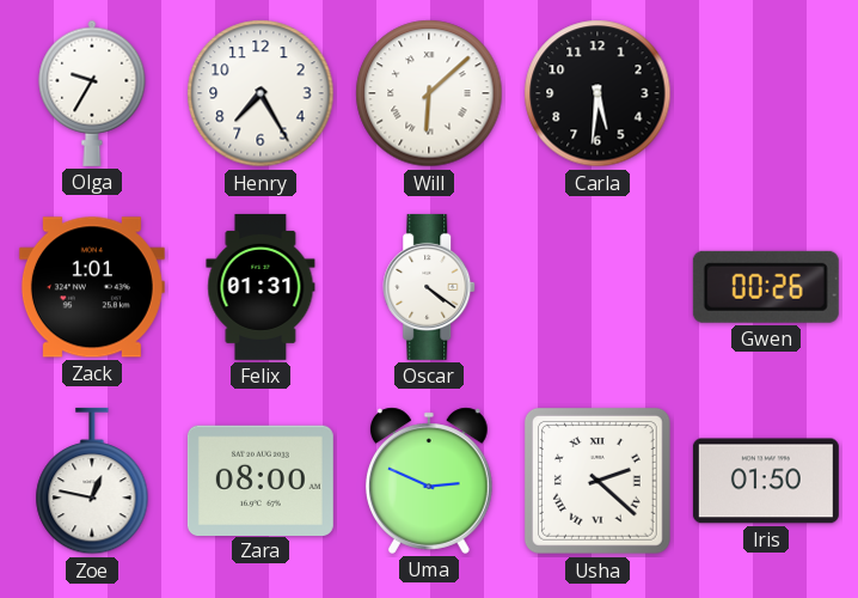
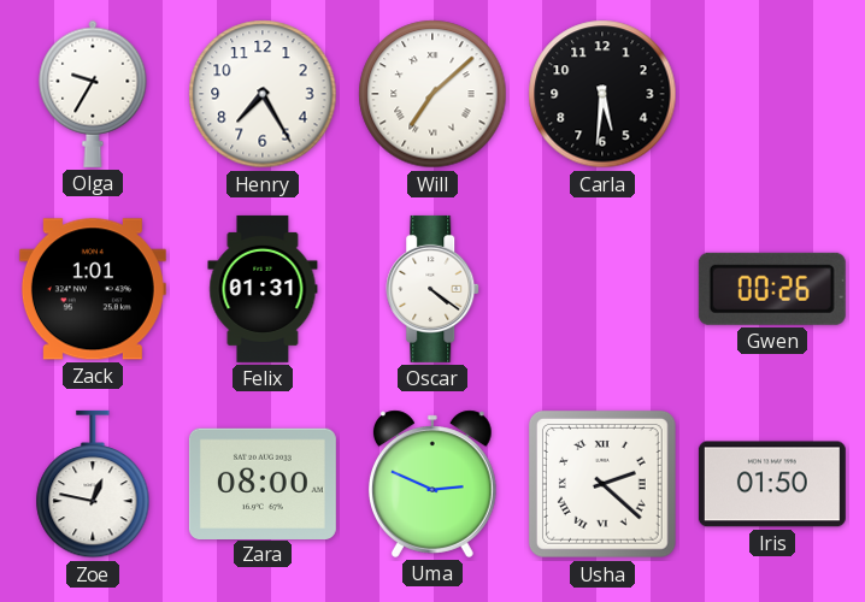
Will: 6:08 -> 7:08 (432, 94)
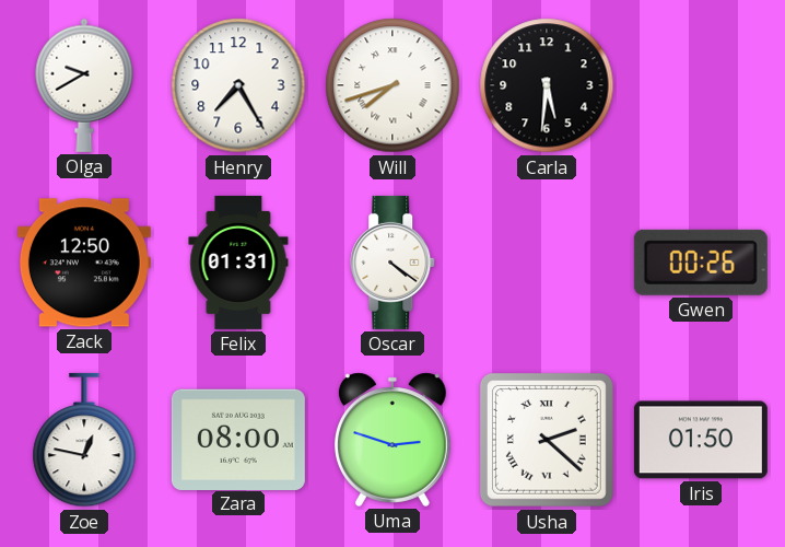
Olga: 9:35 -> 9:40 (84, 85)
Will: 7:08 -> 7:42 (392, 85)
Zack: 1:01 -> 12:50 (84, 263)
Uma: 2:49 -> 2:48 (392, 440)
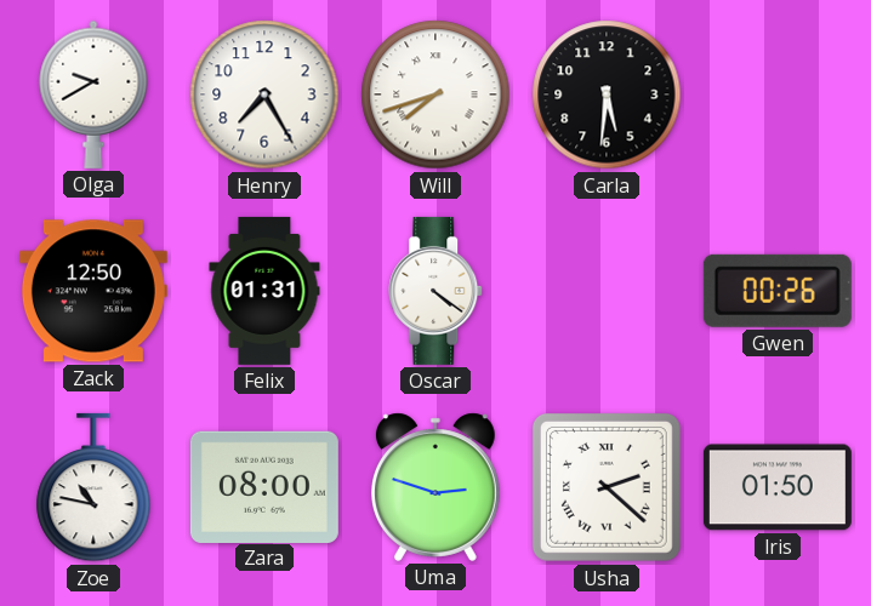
Zoe: 12:47 -> 10:47 (93, 487)
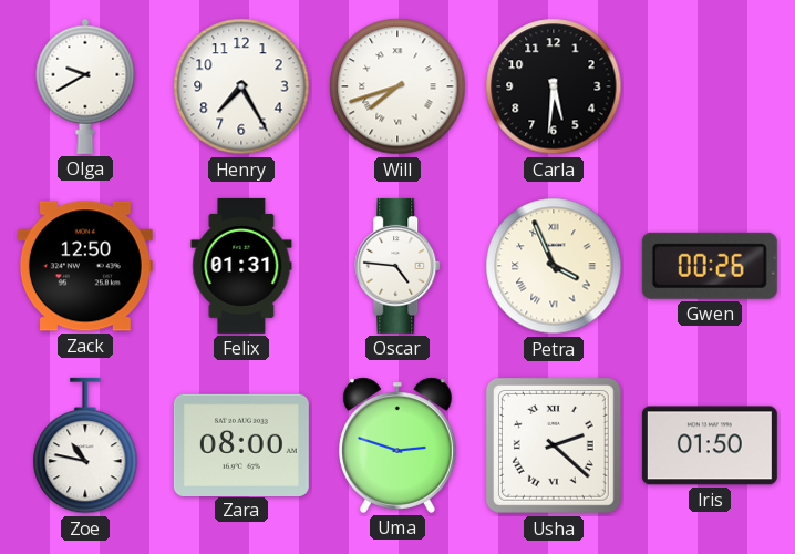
Oscar: 4:21 -> 4:46 (399, 266)
Petra: none -> 3:56 (554, 266)
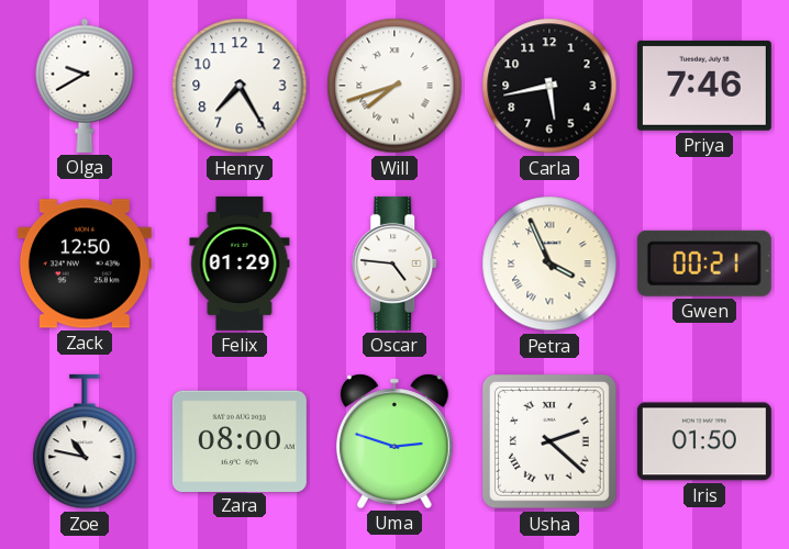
Carla: 5:31 -> 5:43 (549, 86)
Priya: none -> 7:46 (704, 86)
Felix: 01:31 -> 01:29 (240, 264)
Gwen: 00:26 -> 00:21 (704, 264)
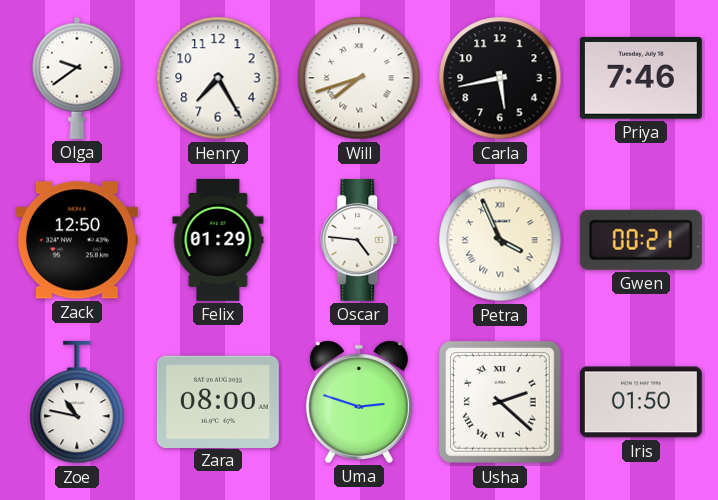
Olga: 9:40 -> 9:39 (77, 78)
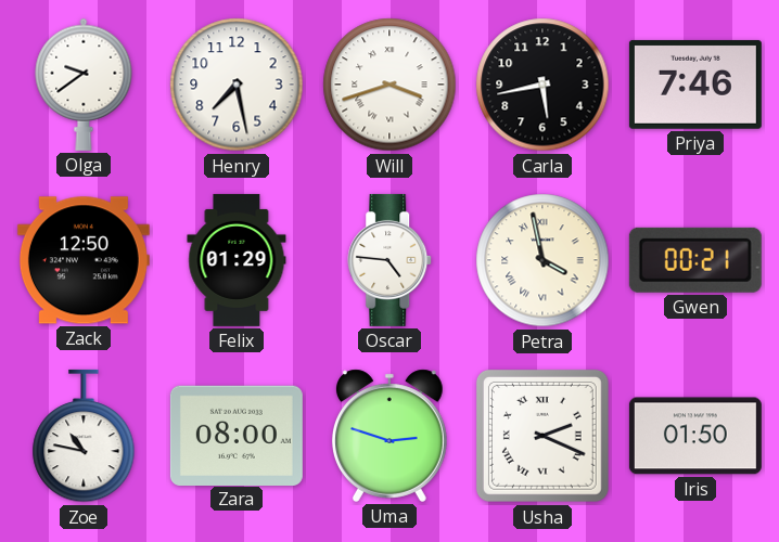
Henry: 7:25 -> 7:28 (237, 85)
Will: 7:42 -> 3:42 (389, 85)
Petra: 3:56 -> 3:58 (542, 260)
Usha: 2:22 -> 2:19 (542, 436)
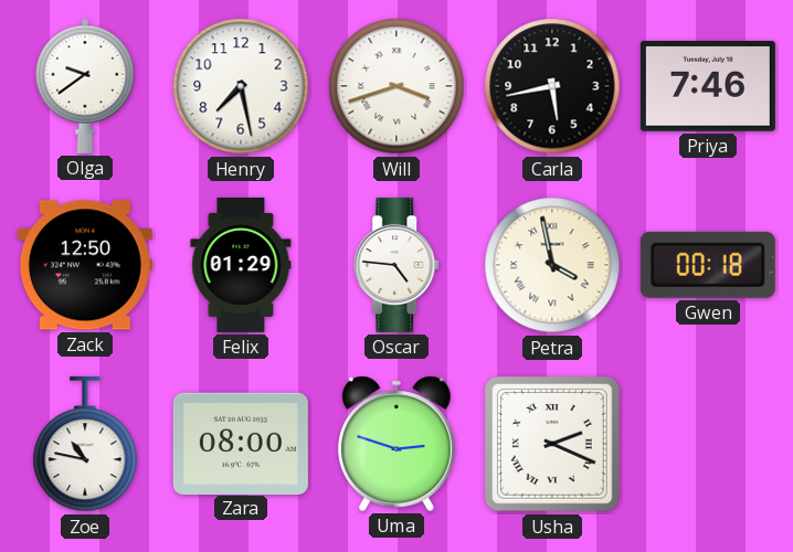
Gwen: 00:21 -> 00:18 (708, 265)
Iris: 01:50 -> none (695, 436)
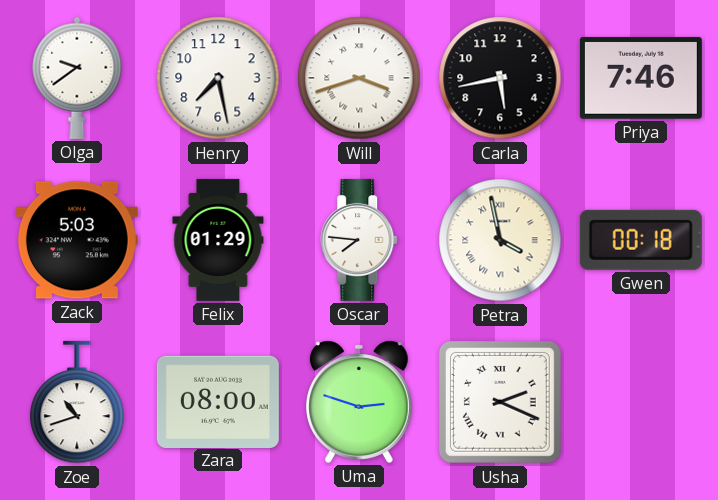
Zack: 12:50 -> 5:03 (77, 240)
Oscar: 4:46 -> 7:46 (360, 240)
Zoe: 10:47 -> 10:42 (77, 402)
